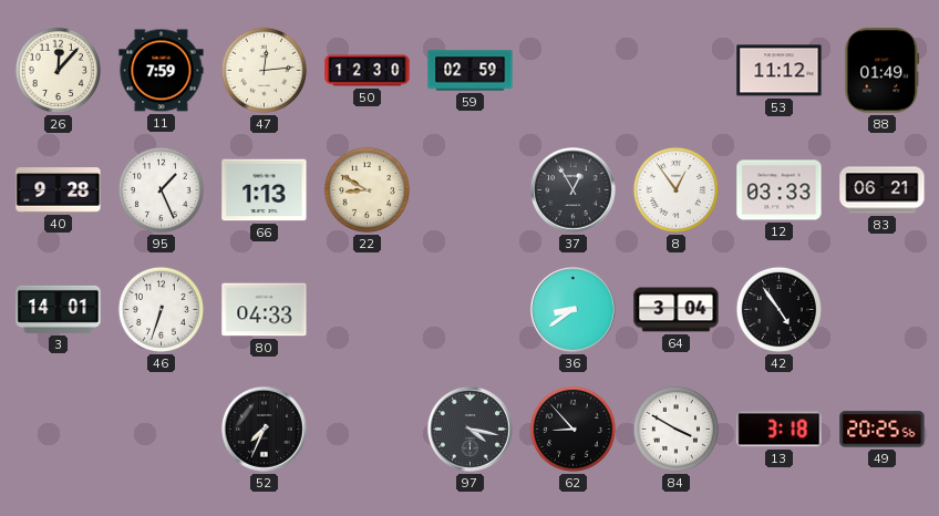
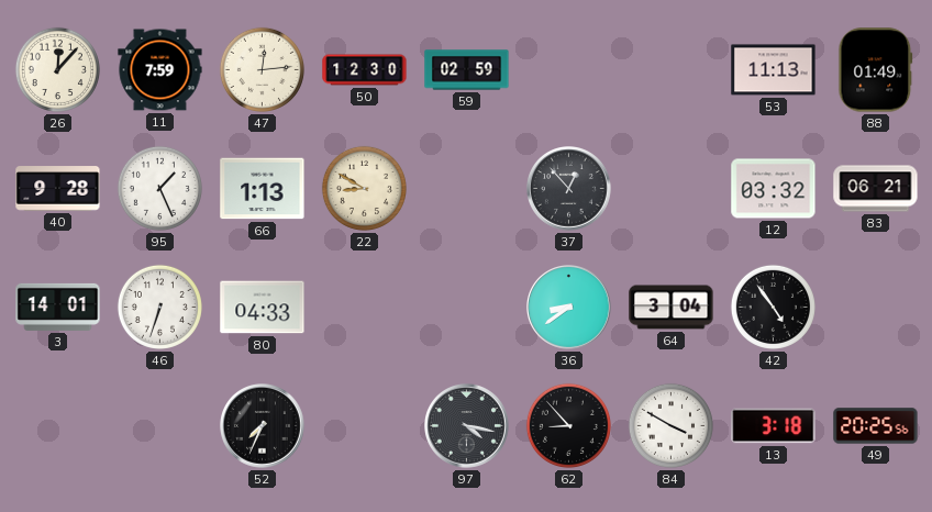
53: 11:12 -> 11:13 (774, 70)
37: 12:55 -> 12:53 (569, 189)
8: 12:54 -> none (675, 189)
12: 03:33 -> 03:32 (774, 189)
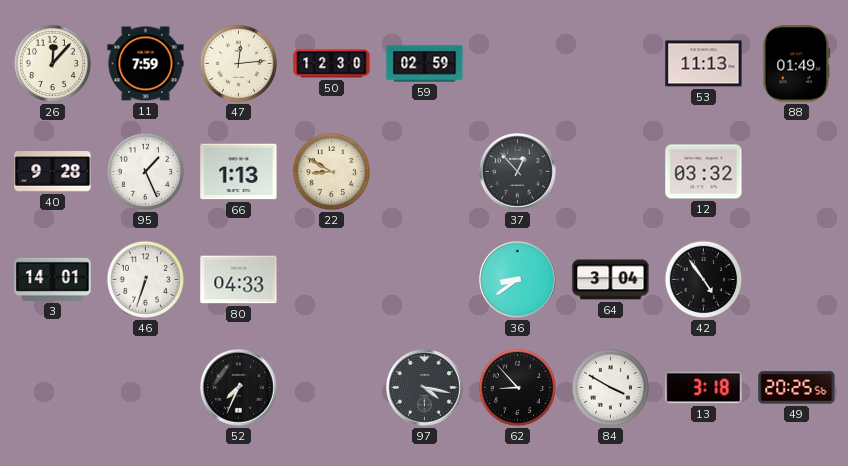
83: 06:21 -> none (876, 189)
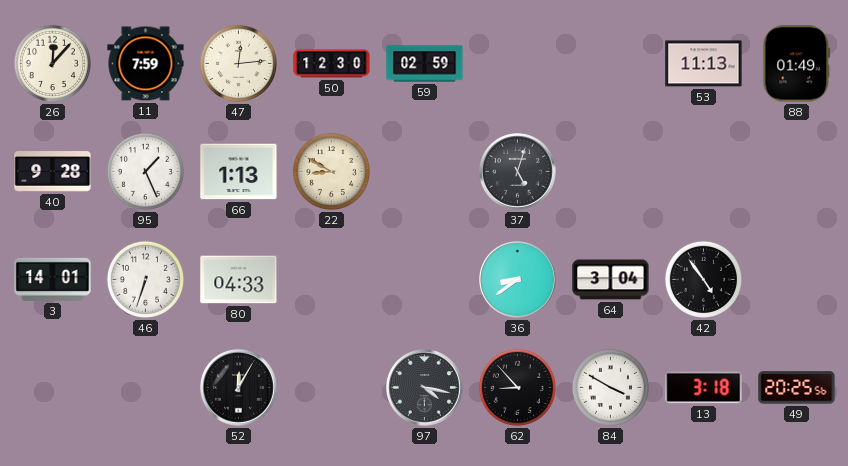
37: 12:53 -> 5:03 (518, 172)
12: 03:32 -> none (704, 172)
52: 7:34 -> 12:05 (239, 388)
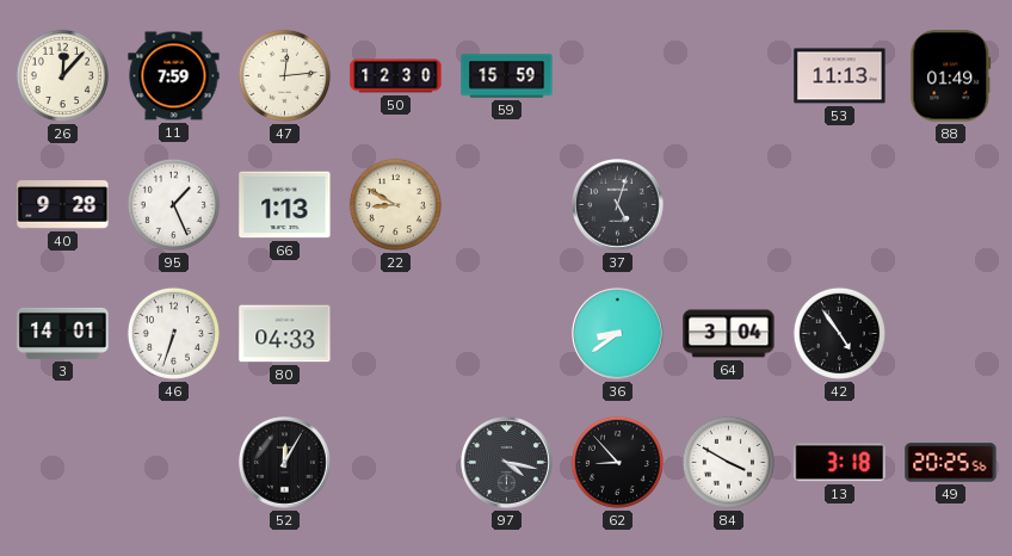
59: 02:59 -> 15:59 (507, 76)
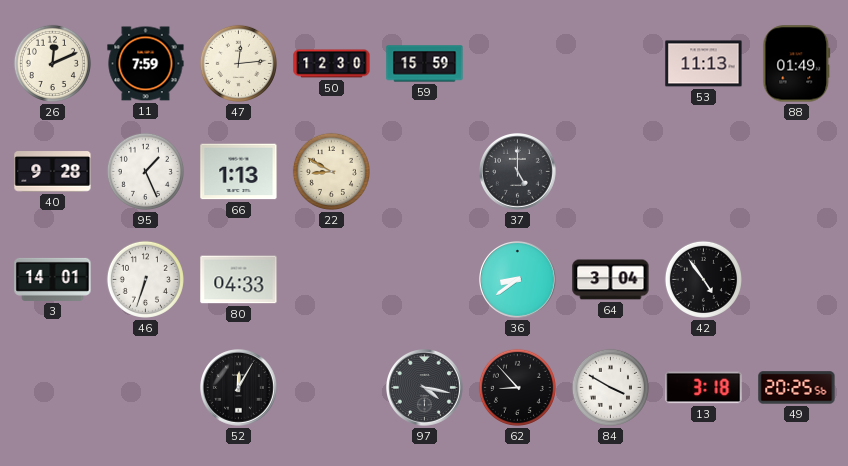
26: 12:07 -> 12:11 (52, 63)
37: 5:03 -> 5:00 (518, 172)
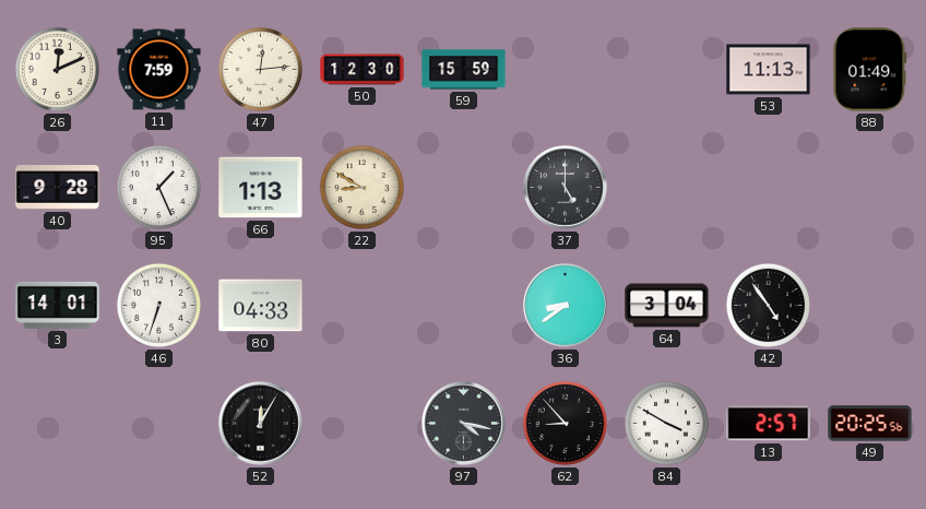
13: 3:18 -> 2:57 (769, 424)
